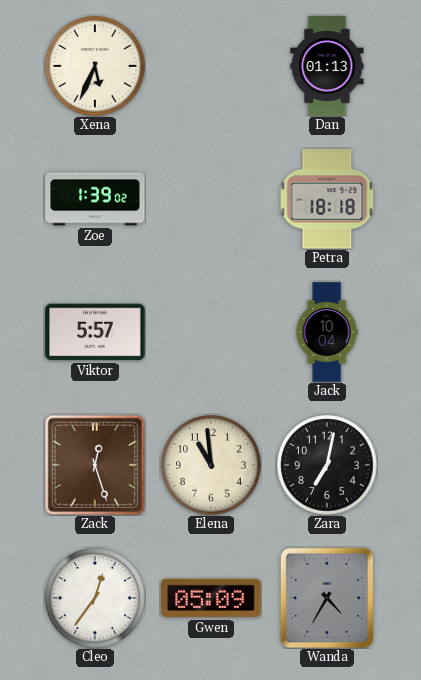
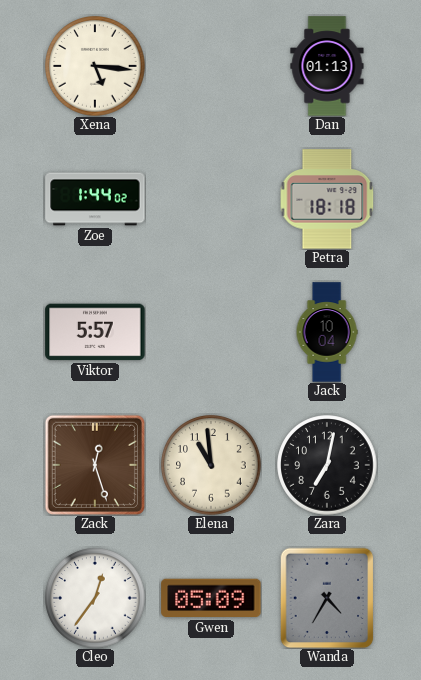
Xena: 5:34 -> 5:16 (95, 66)
Zoe: 1:39 -> 1:44 (95, 199)
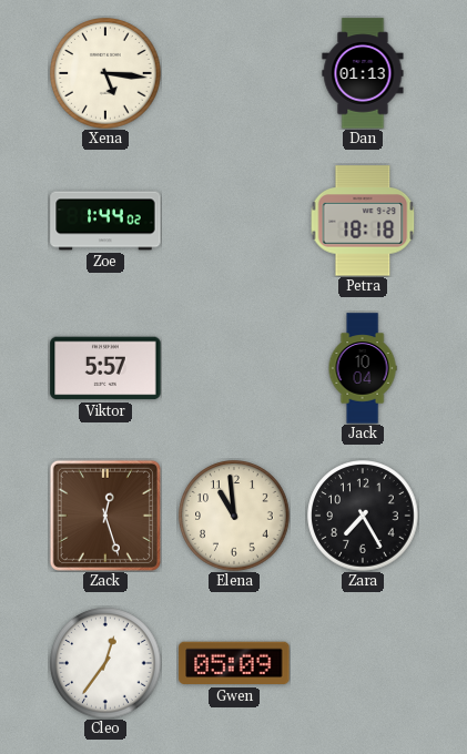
Zara: 7:02 -> 7:25 (363, 516)
Wanda: 4:35 -> none (327, 598)
